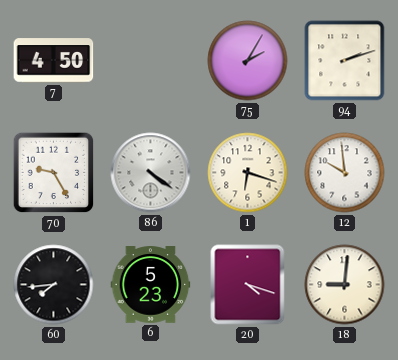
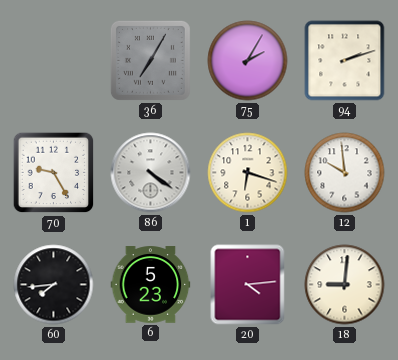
7: 4:50 -> none (54, 61)
36: none -> 7:05 (150, 60)
20: 4:18 -> 4:14 (248, 285)
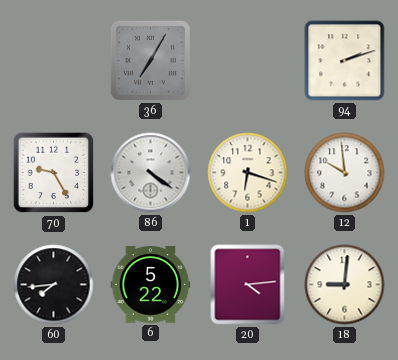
75: 2:05 -> none (248, 61)
6: 5:23 -> 5:22 (151, 285)
